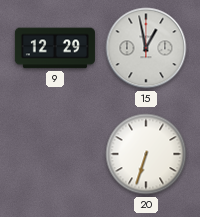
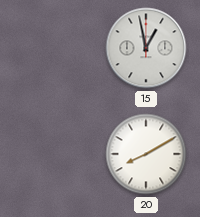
9: 12:29 -> none (55, 48)
20: 6:33 -> 8:10 (146, 154)
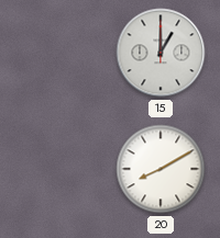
15: 12:58 -> 1:00 (161, 53)
